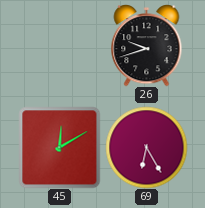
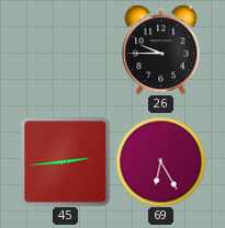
26: 9:42 -> 9:45 (161, 49)
45: 12:10 -> 2:44 (65, 161)
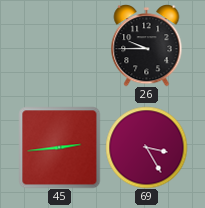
69: 6:25 -> 3:25 (146, 147)
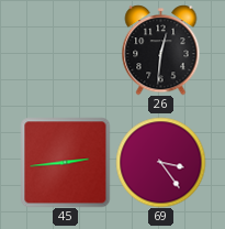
26: 9:45 -> 12:31 (161, 50)
69: 3:25 -> 3:24 (160, 162)
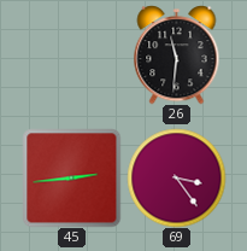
26: 12:31 -> 11:31 (177, 54)
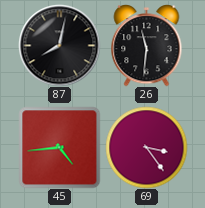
87: none -> 8:02 (59, 45)
45: 2:44 -> 4:44 (59, 147)
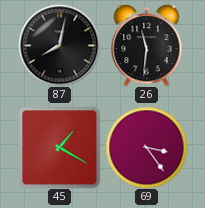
45: 4:44 -> 1:20 (59, 147)
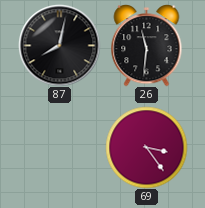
45: 1:20 -> none (59, 147)
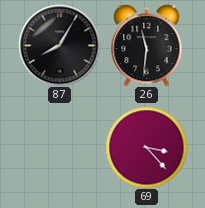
87: 8:02 -> 8:05 (59, 45)
69: 3:24 -> 3:23 (146, 147)
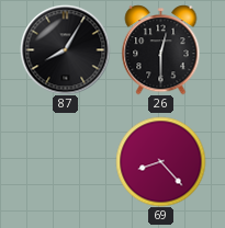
26: 11:31 -> 12:30 (161, 49)
69: 3:23 -> 8:23 (160, 161)
